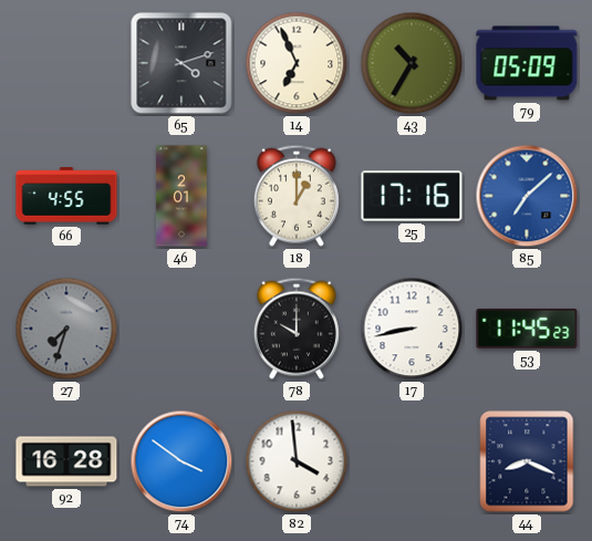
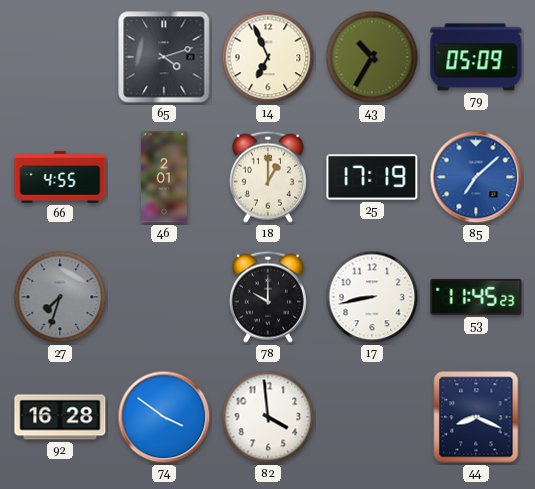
25: 17:16 -> 17:19 (372, 177)
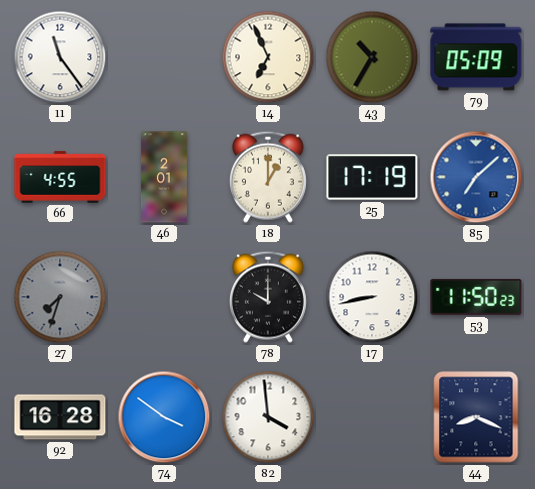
11: none -> 11:24 (60, 57)
65: 4:12 -> none (164, 57)
53: 11:45 -> 11:50 (476, 297)
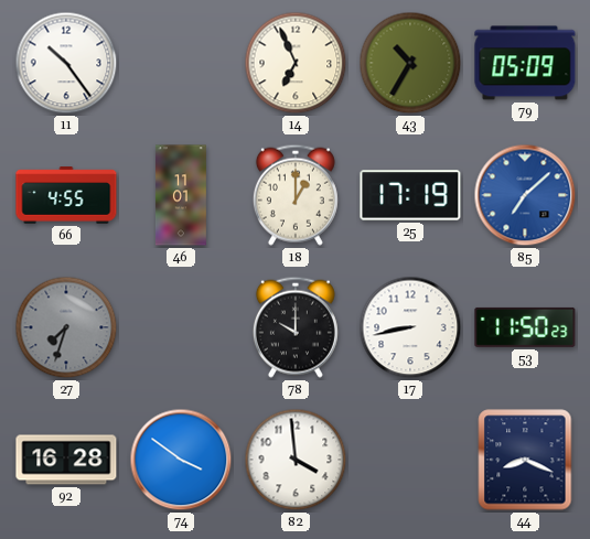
11: 11:24 -> 10:24 (66, 63)
46: 2:01 -> 11:01 (181, 195)
